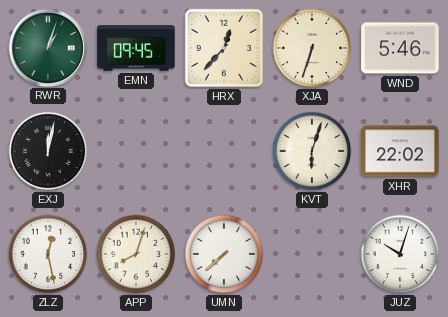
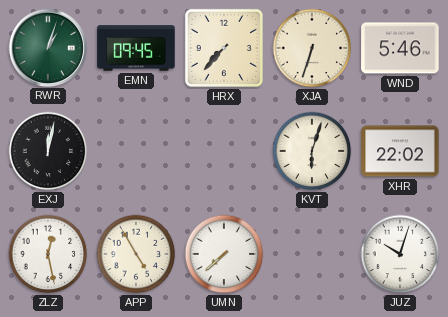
HRX: 12:37 -> 7:37 (224, 48)
APP: 8:03 -> 4:55 (136, 254)
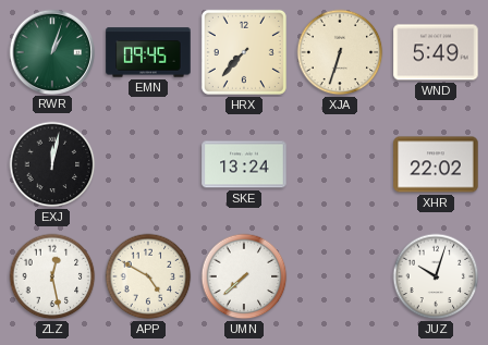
WND: 5:46 -> 5:49 (436, 52)
SKE: none -> 13:24 (244, 164)
KVT: 6:03 -> none (312, 151)
APP: 4:55 -> 4:50 (148, 276)
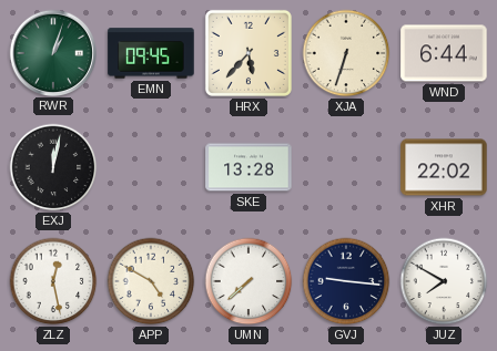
HRX: 7:37 -> 5:37 (248, 53)
WND: 5:49 -> 6:44 (444, 53)
SKE: 13:24 -> 13:28 (248, 167)
GVJ: none -> 9:16 (346, 281)
JUZ: 10:03 -> 7:50 (444, 281)
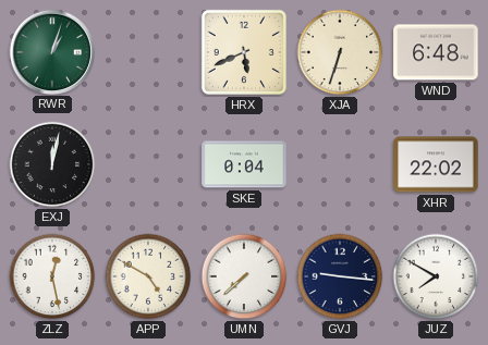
EMN: 09:45 -> none (151, 53)
HRX: 5:37 -> 5:41 (244, 52)
WND: 6:44 -> 6:48 (436, 52)
SKE: 13:28 -> 0:04 (244, 164)
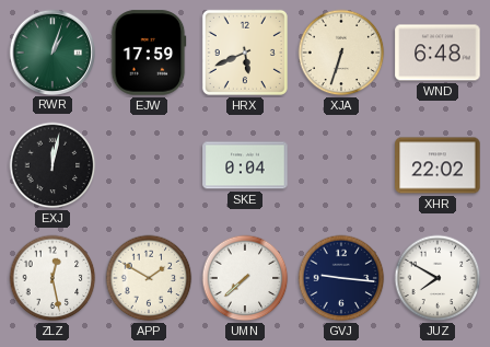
EJW: none -> 17:59 (149, 53)
APP: 4:50 -> 1:50 (149, 278)
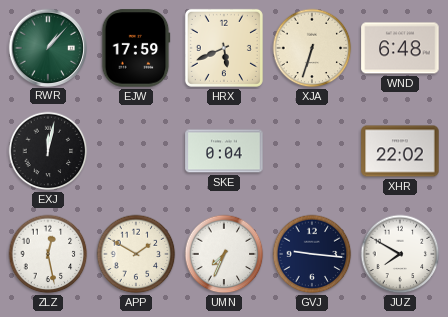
RWR: 1:03 -> 1:07 (47, 47)
UMN: 7:38 -> 7:34 (224, 254)
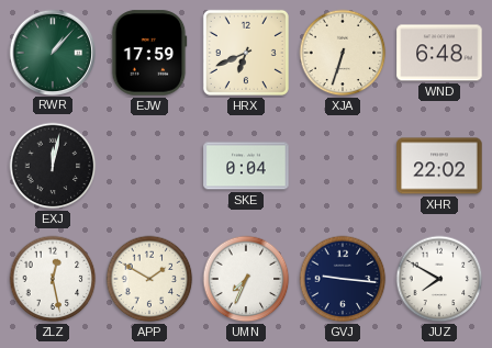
HRX: 5:41 -> 6:41 (246, 53)
